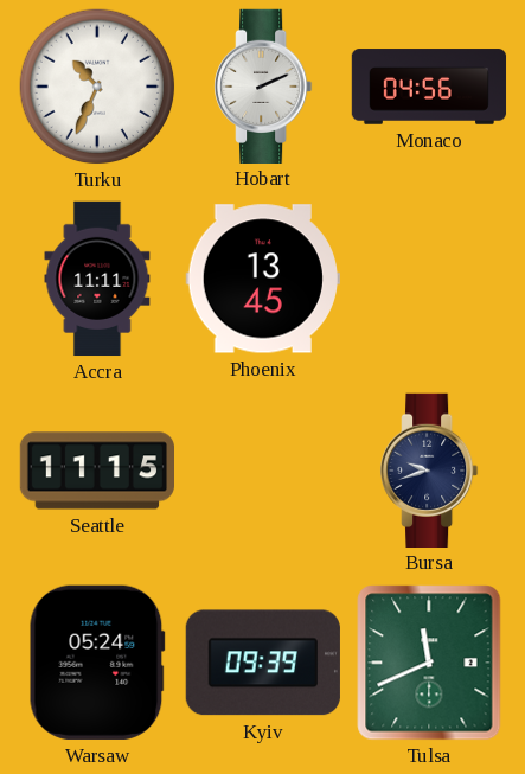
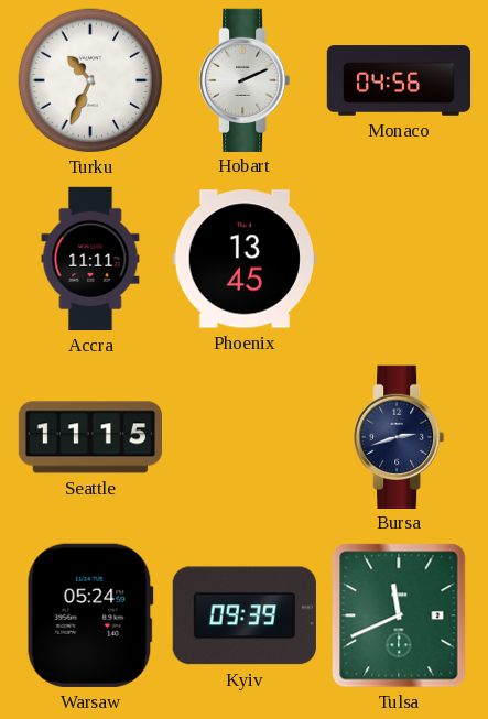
Bursa: 9:42 -> 2:42 (399, 436)
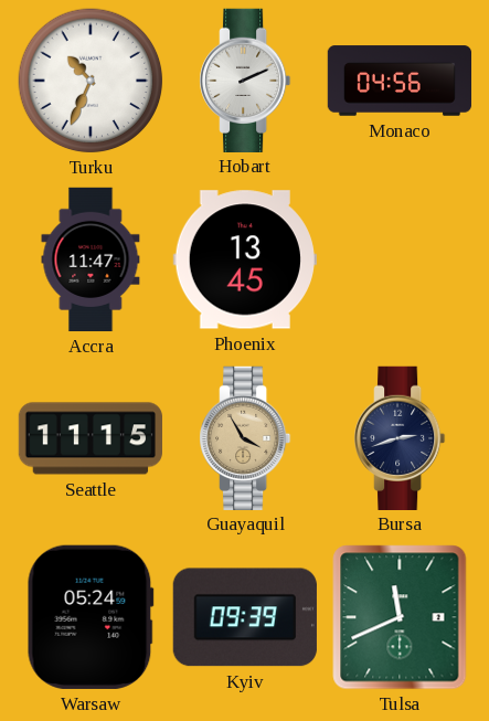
Accra: 11:11 -> 11:47 (91, 259)
Guayaquil: none -> 3:55 (245, 437)
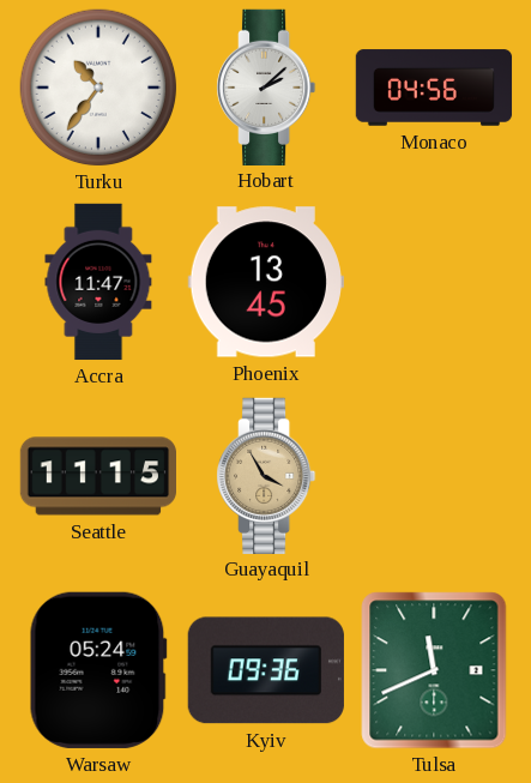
Turku: 10:34 -> 10:36 (98, 88)
Hobart: 2:11 -> 2:08 (266, 86)
Bursa: 2:42 -> none (400, 437)
Kyiv: 09:39 -> 09:36 (266, 670)
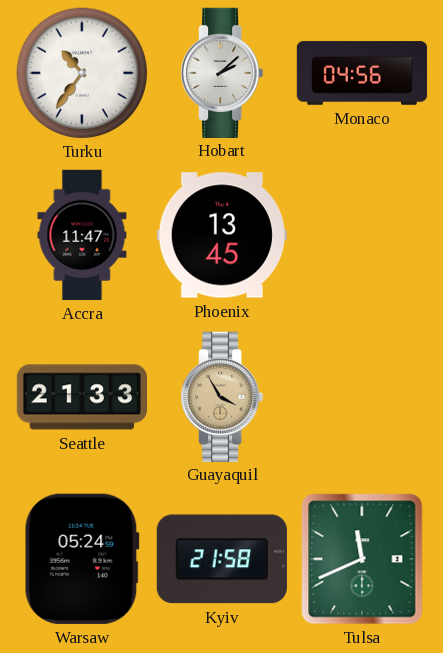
Seattle: 11:15 -> 21:33 (81, 397)
Kyiv: 09:36 -> 21:58 (222, 559)
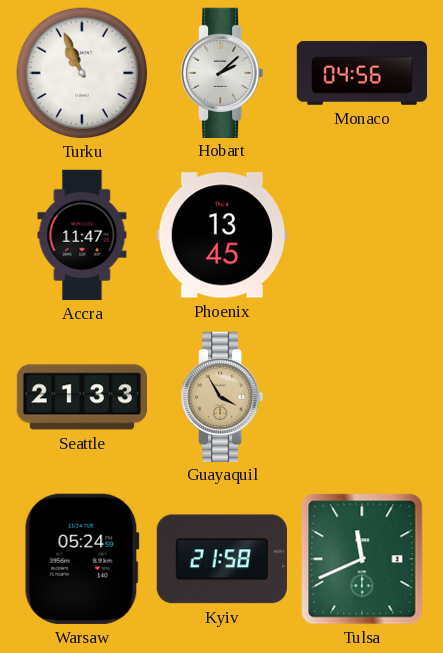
Turku: 10:36 -> 10:56 (82, 73)
